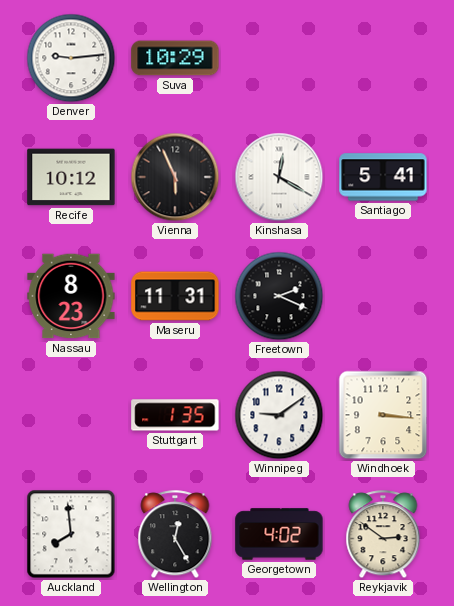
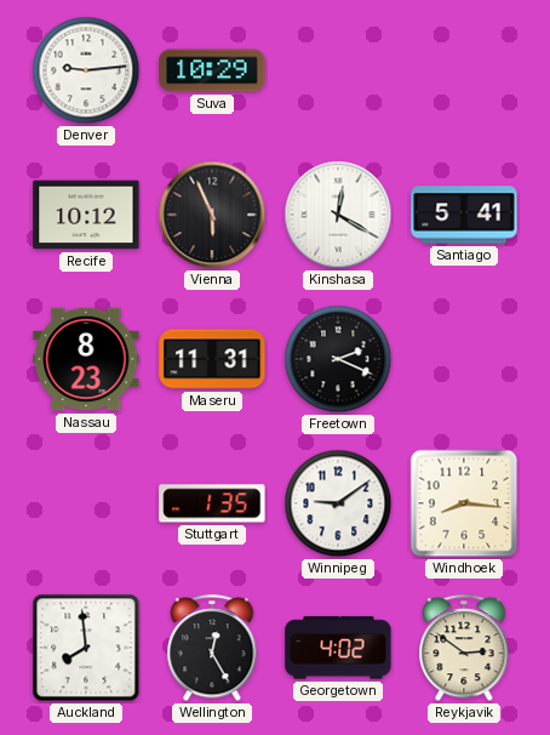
Windhoek: 3:16 -> 8:16 (464, 503)
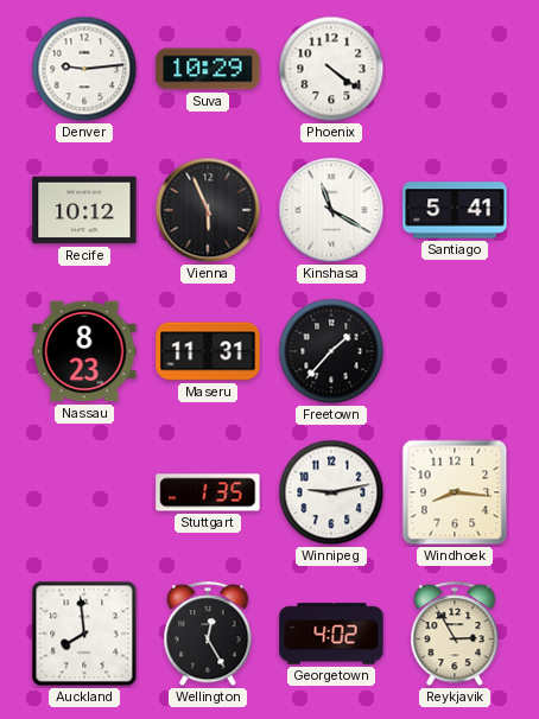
Phoenix: none -> 4:21 (331, 69)
Kinshasa: 12:20 -> 11:20 (331, 210)
Freetown: 2:19 -> 1:37 (331, 351)
Winnipeg: 9:09 -> 9:13 (331, 492)
Reykjavik: 2:51 -> 2:55 (455, 635)
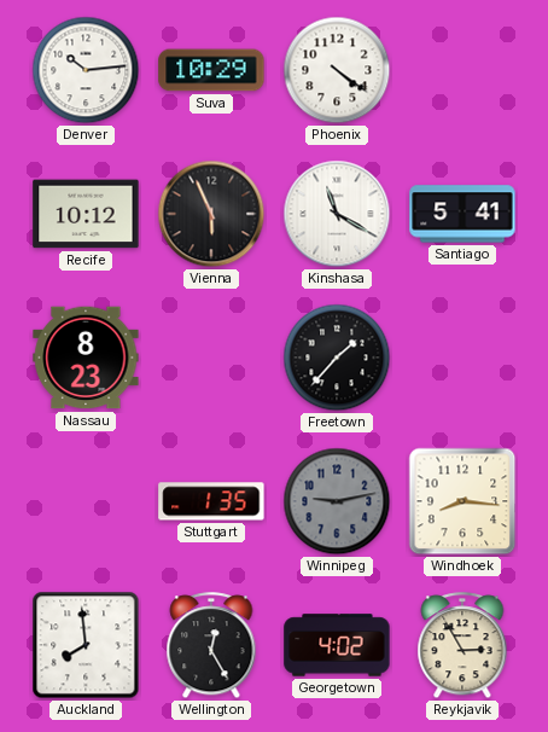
Denver: 9:14 -> 10:14 (86, 70)
Maseru: 11:31 -> none (208, 351)
Winnipeg dial: white -> grey (337, 501)
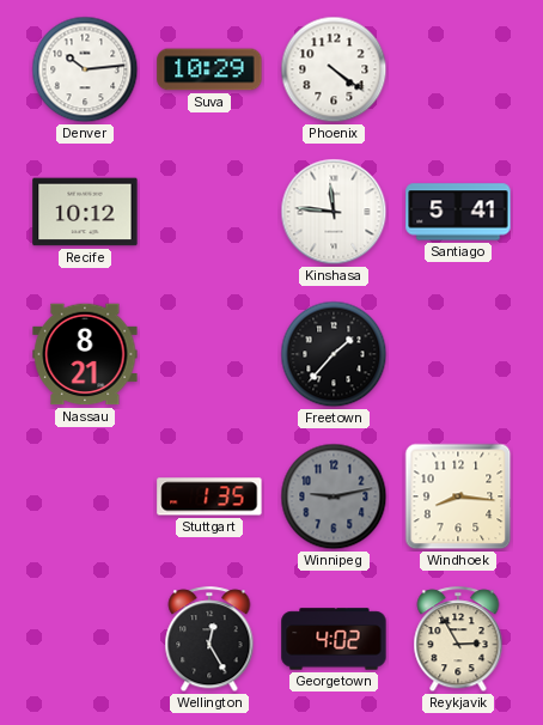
Vienna: 5:56 -> none (211, 214)
Kinshasa: 11:20 -> 11:46 (334, 212)
Nassau: 8:23 -> 8:21 (85, 354)
Auckland: 7:59 -> none (86, 645)
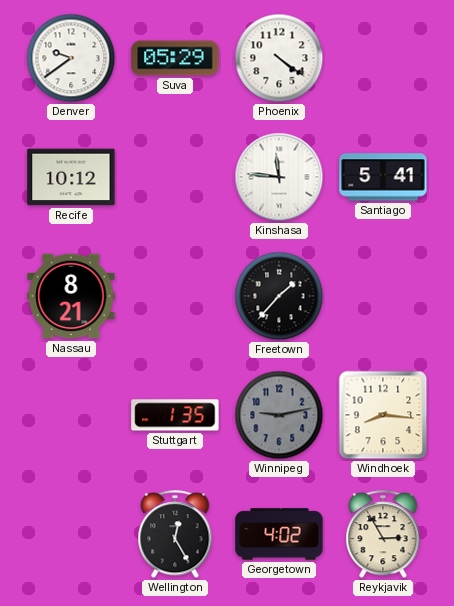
Denver: 10:14 -> 9:39 (71, 58)
Suva: 10:29 -> 05:29 (175, 58)
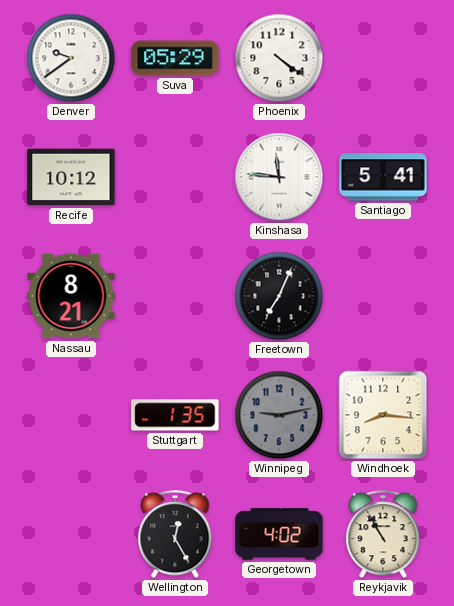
Freetown: 1:37 -> 7:04 (279, 296)
Reykjavik: 2:55 -> 10:55 (383, 535)
